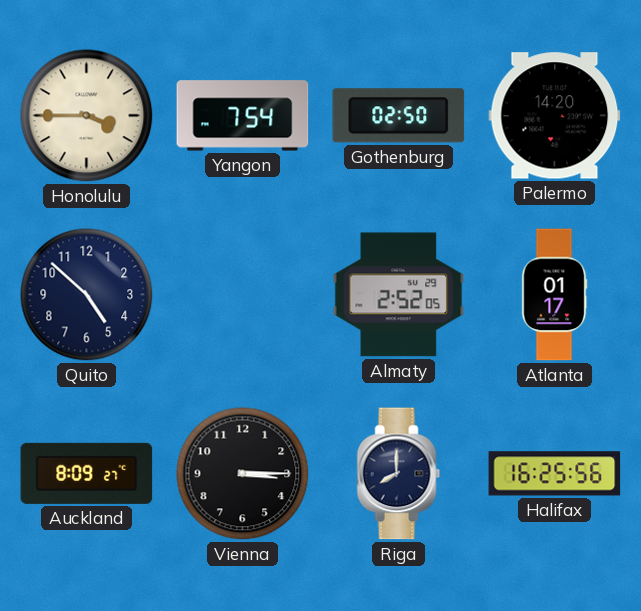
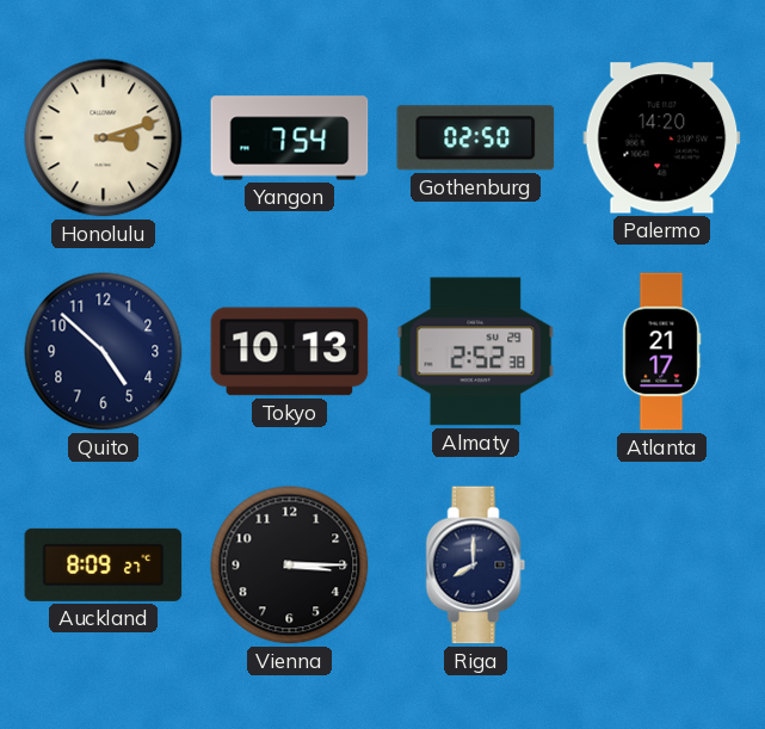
Honolulu: 3:45 -> 3:12 (104, 138)
Tokyo: none -> 10:13 (290, 352)
Almaty: 2:52:05 -> 2:52:38 (476, 352)
Atlanta: 01:17 -> 21:17 (662, 352)
Halifax: 16:25 -> none (555, 474)
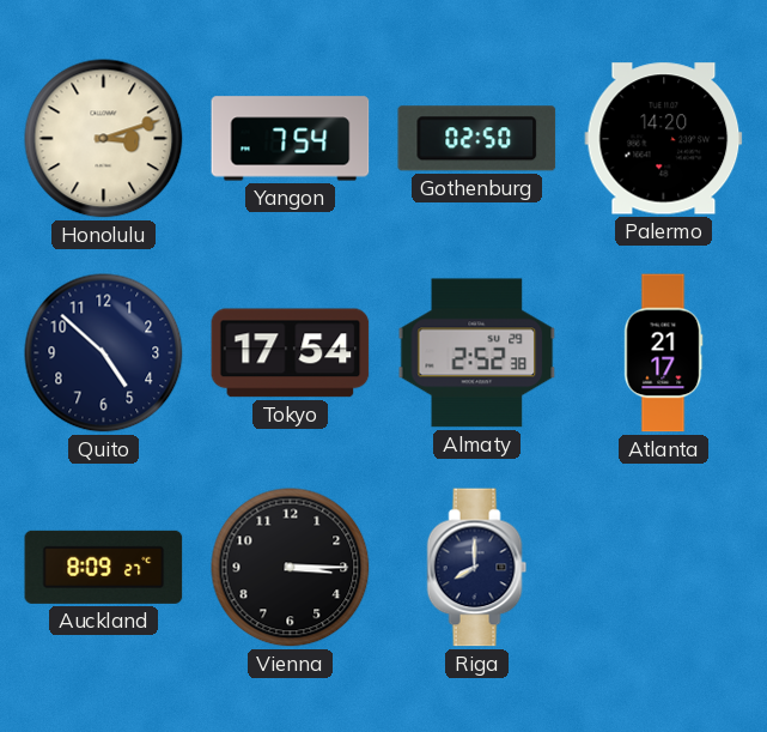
Tokyo: 10:13 -> 17:54 (291, 353)
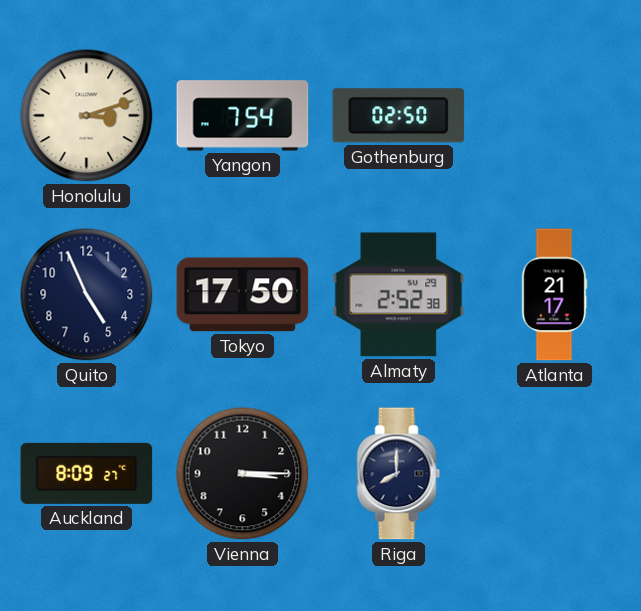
Palermo: 14:20 -> none (664, 139)
Quito: 4:52 -> 4:56 (87, 295)
Tokyo: 17:54 -> 17:50 (243, 295)
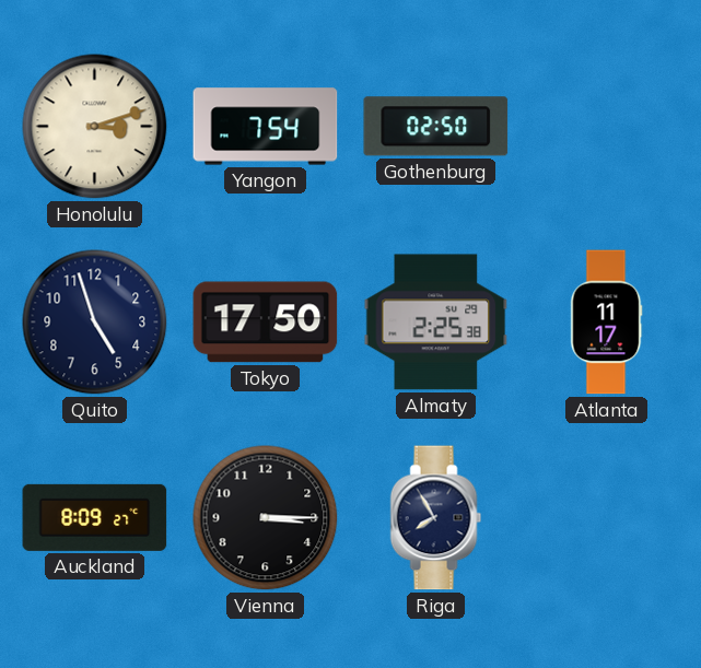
Quito: 4:56 -> 4:57 (95, 323)
Almaty: 2:52 -> 2:25 (436, 323)
Atlanta: 21:17 -> 11:17 (607, 323)
Riga: 8:00 -> 7:55 (436, 518)
